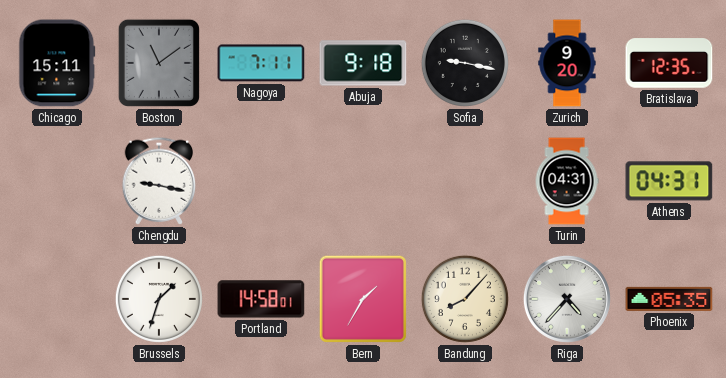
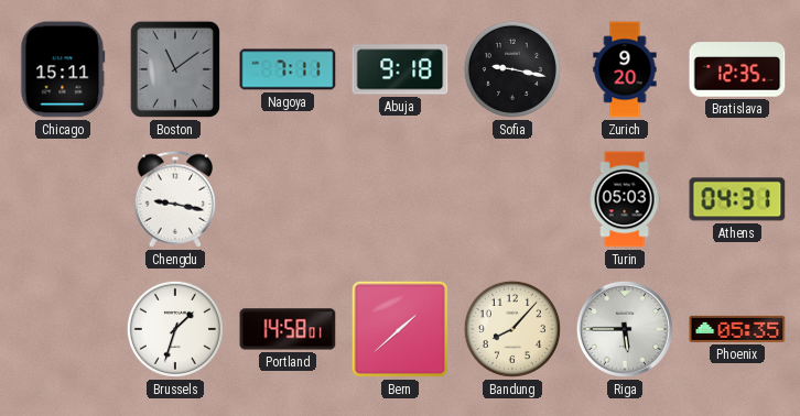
Turin: 04:31 -> 05:03 (625, 199)
Bern: 1:35 -> 1:38 (400, 329)
Riga: 4:37 -> 5:45 (625, 329)
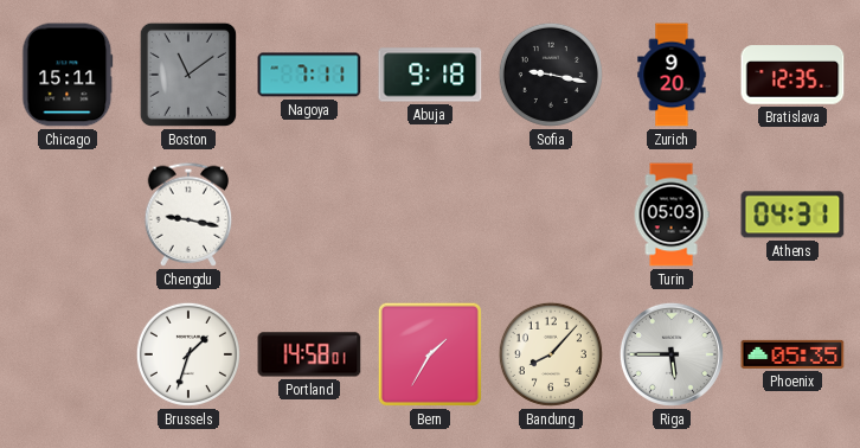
Bern: 1:38 -> 1:35 (430, 354)
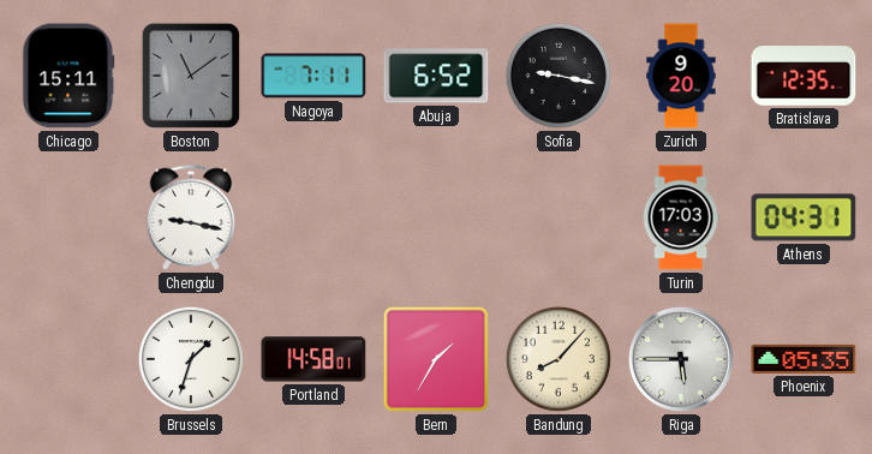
Abuja: 9:18 -> 6:52 (436, 76)
Turin: 05:03 -> 17:03 (681, 217)
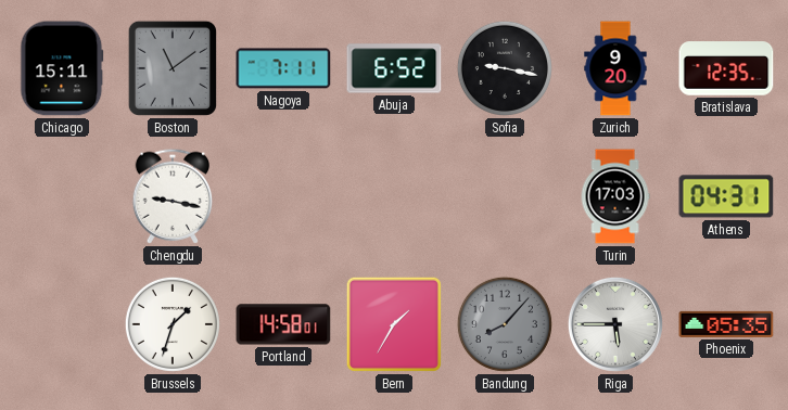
Bandung dial: cream -> grey (505, 324)
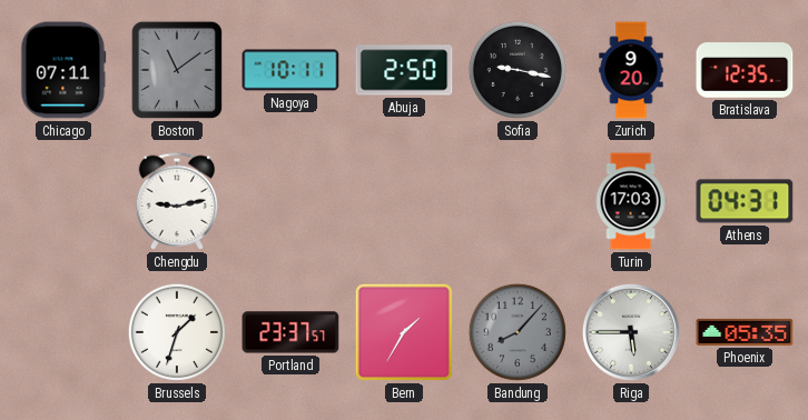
Chicago: 15:11 -> 07:11 (63, 70)
Nagoya: 7:11 -> 10:11 (290, 70)
Abuja: 6:52 -> 2:50 (404, 70)
Chengdu: 9:17 -> 9:13 (177, 201)
Portland: 14:58 -> 23:37 (290, 332)
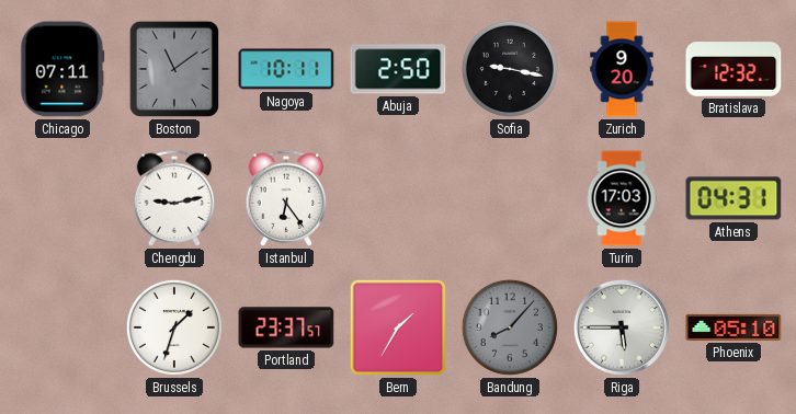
Bratislava: 12:35 -> 12:32 (734, 69)
Istanbul: none -> 6:24 (286, 198)
Phoenix: 05:35 -> 05:10 (734, 327)
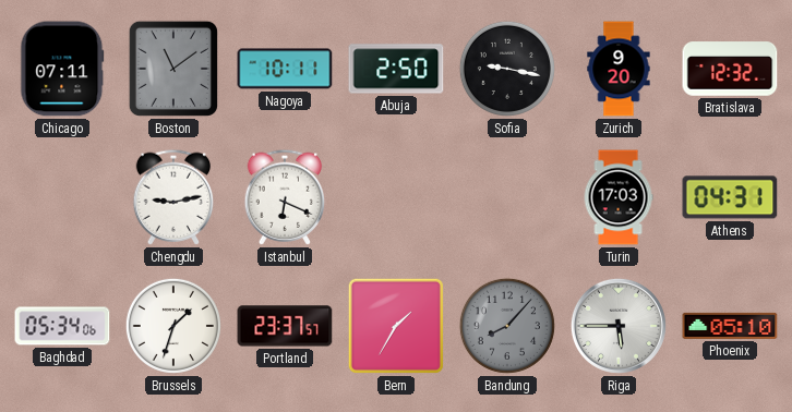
Istanbul: 6:24 -> 6:19 (285, 197)
Baghdad: none -> 05:34 (62, 326)
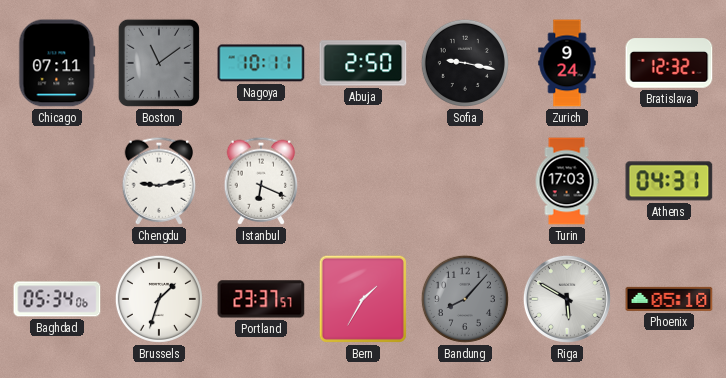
Zurich: 9:20 -> 9:24 (567, 63)
Riga: 5:45 -> 5:50 (567, 299)
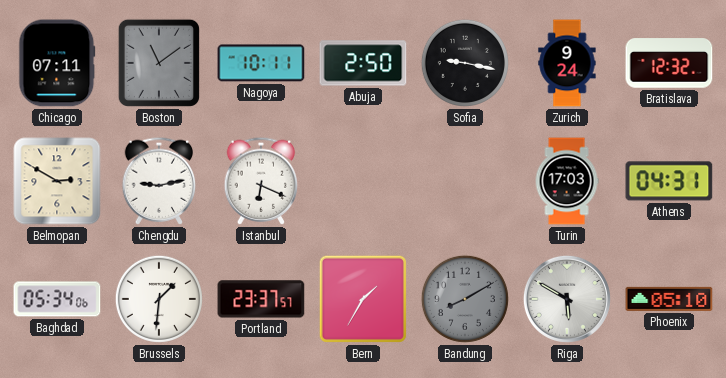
Belmopan: none -> 2:50 (57, 181)
Brussels: 1:33 -> 1:31 (159, 299)
Bandung: 8:07 -> 8:10 (465, 299)
